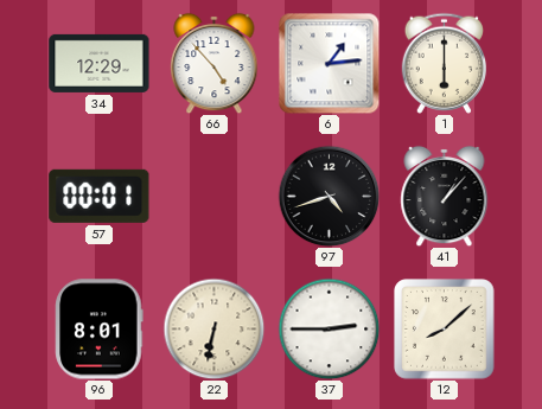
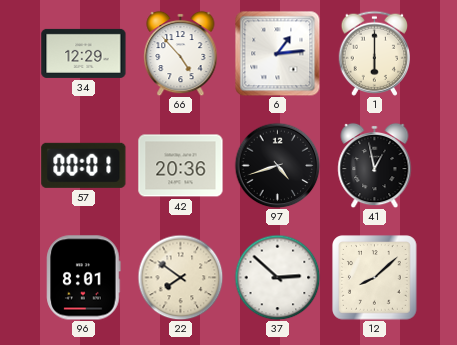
42: none -> 20:36 (181, 166)
41: 1:07 -> 12:58 (375, 165)
22: 6:32 -> 7:51 (180, 277)
37: 2:45 -> 2:52 (277, 277)
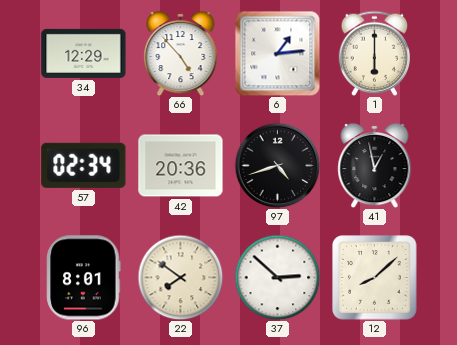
57: 00:01 -> 02:34 (84, 165)
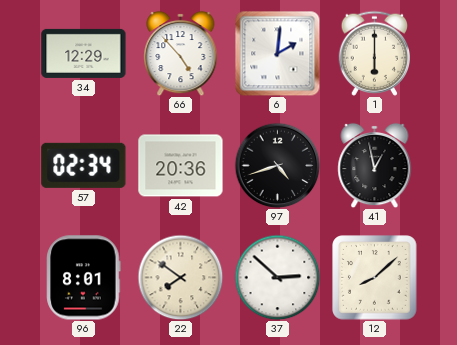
6: 1:14 -> 2:01 (277, 53)
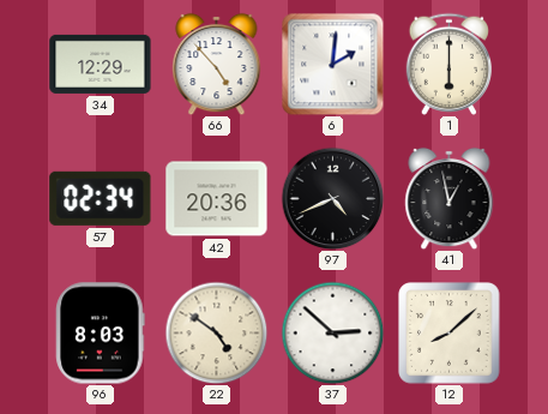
97: 4:42 -> 4:41 (332, 198)
96: 8:01 -> 8:03 (101, 334)
22: 7:51 -> 4:51 (216, 332)
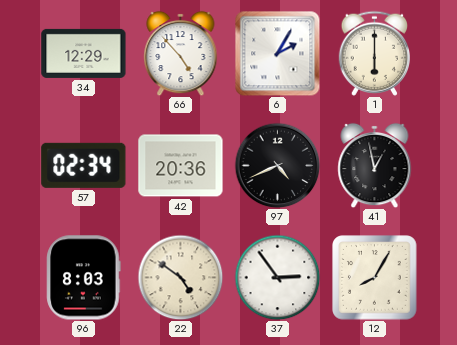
6: 2:01 -> 2:05 (277, 53)
37: 2:52 -> 2:54 (277, 277)
12: 8:08 -> 8:05 (375, 278)
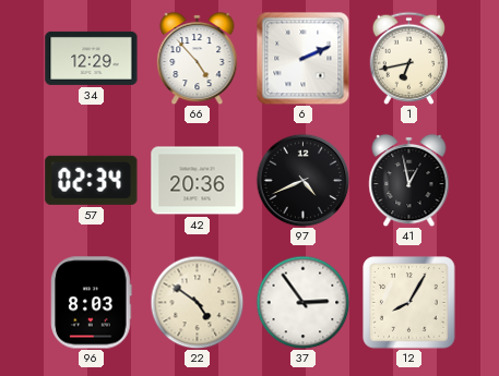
6: 2:05 -> 2:11 (302, 58)
1: 6:00 -> 6:43 (408, 58)
